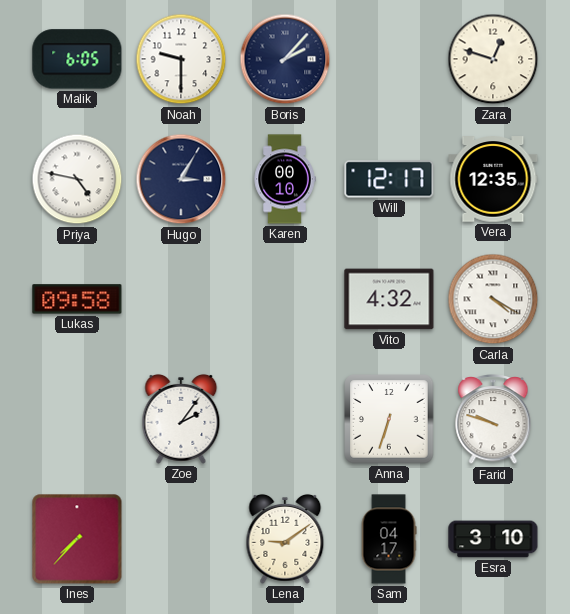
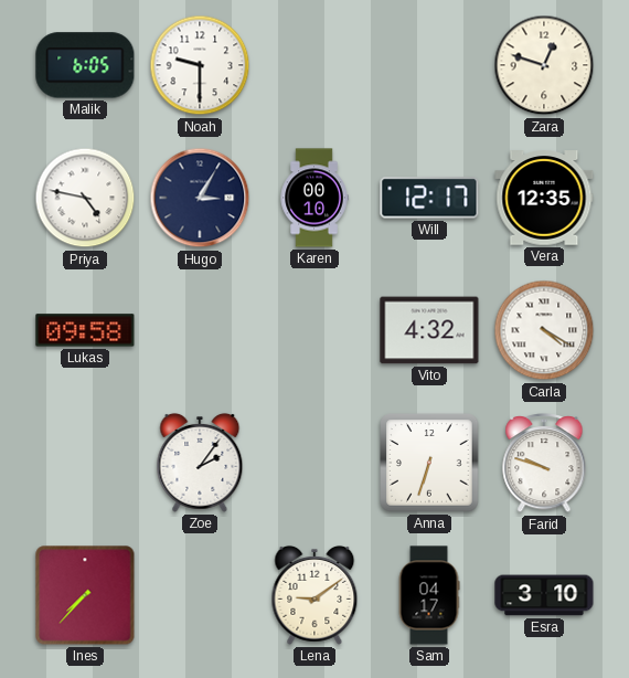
Boris: 2:07 -> none (285, 59)
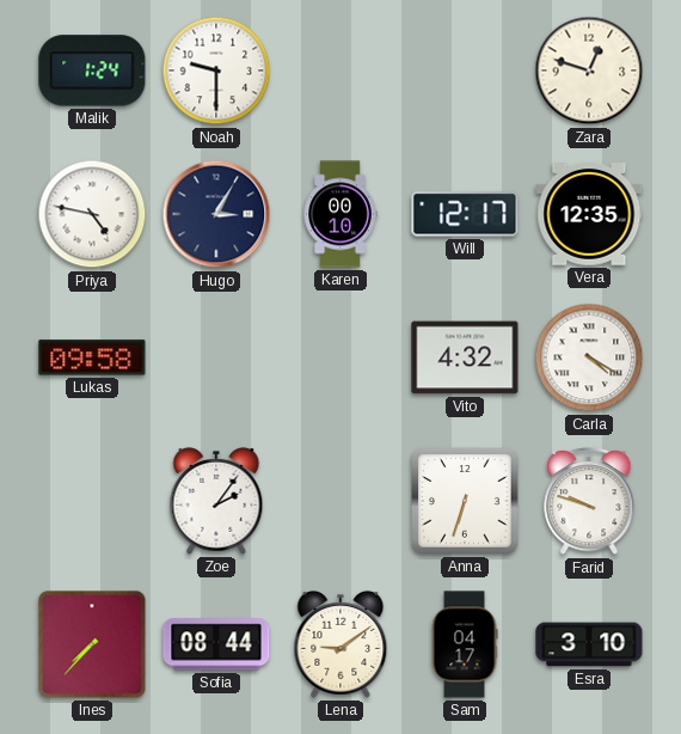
Malik: 6:05 -> 1:24 (92, 71)
Sofia: none -> 08:44 (216, 644)
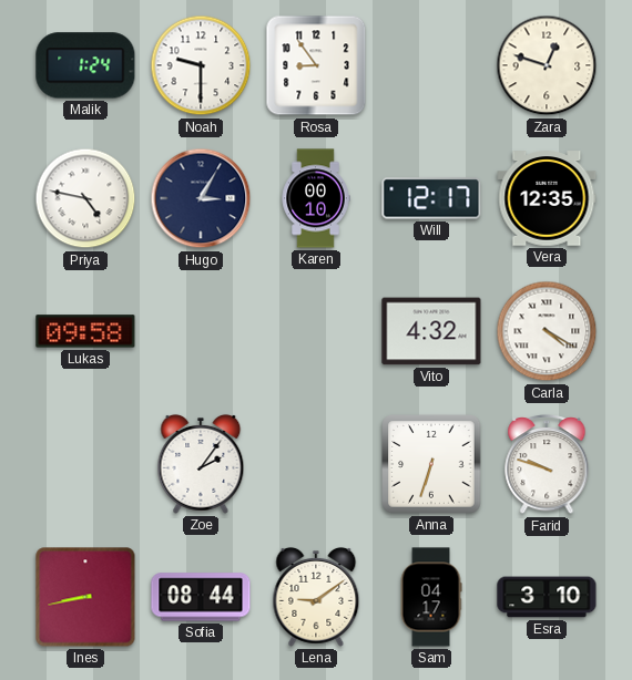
Rosa: none -> 8:54 (316, 65)
Ines: 7:37 -> 8:43 (85, 597)
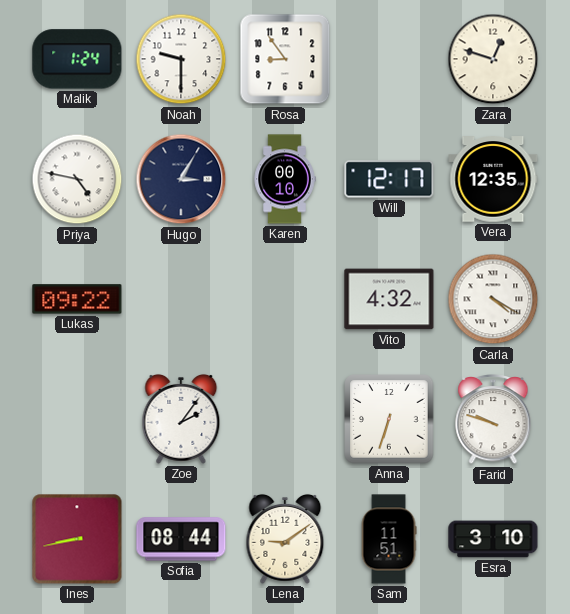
Lukas: 09:58 -> 09:22 (77, 299)
Sam: 04:17 -> 11:51 (389, 539)
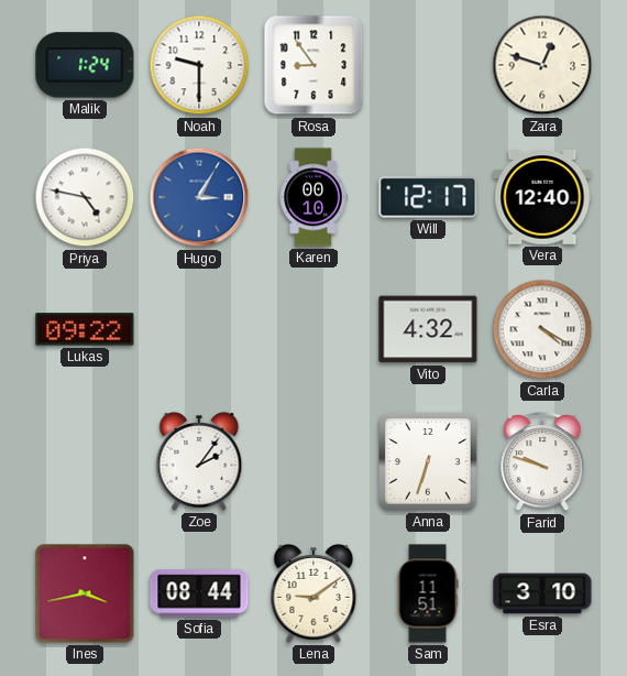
Hugo dial: navy -> blue (199, 197)
Vera: 12:35 -> 12:40 (542, 197)
Ines: 8:43 -> 3:43 (85, 593)
